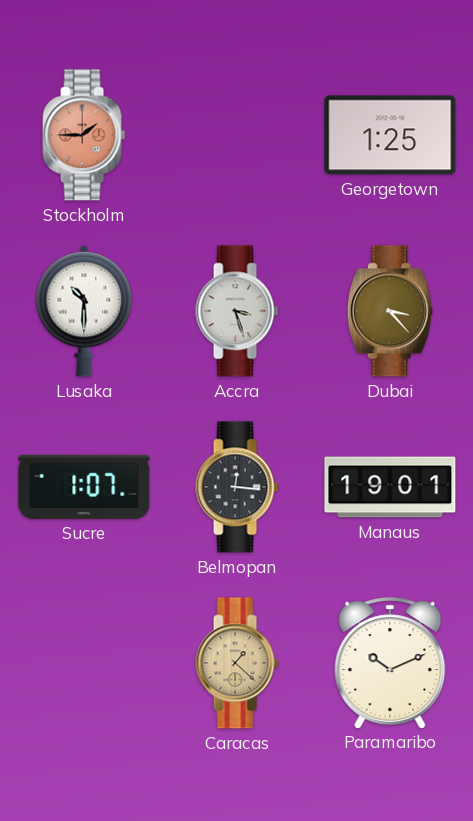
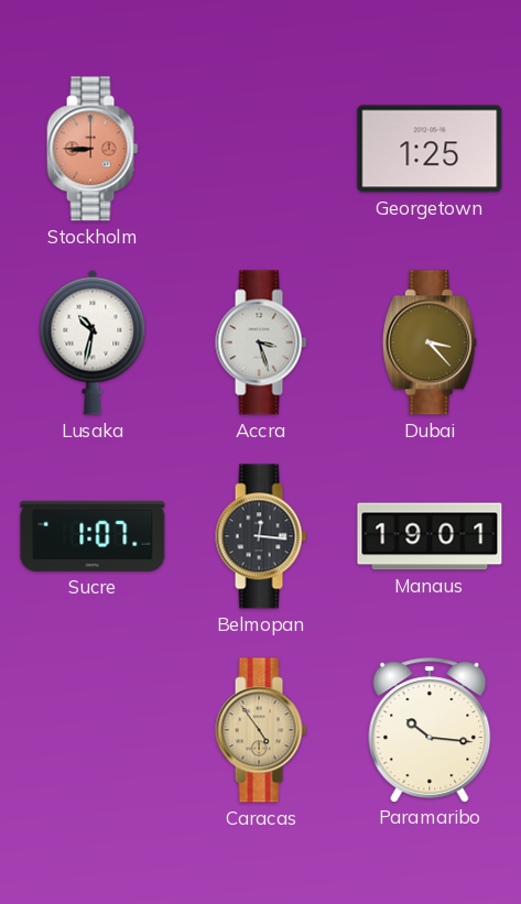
Stockholm: 1:45 -> 8:45 (93, 149)
Lusaka: 10:30 -> 10:32 (93, 342)
Caracas: 1:22 -> 4:54 (261, 730)
Paramaribo: 10:11 -> 10:16 (430, 730)
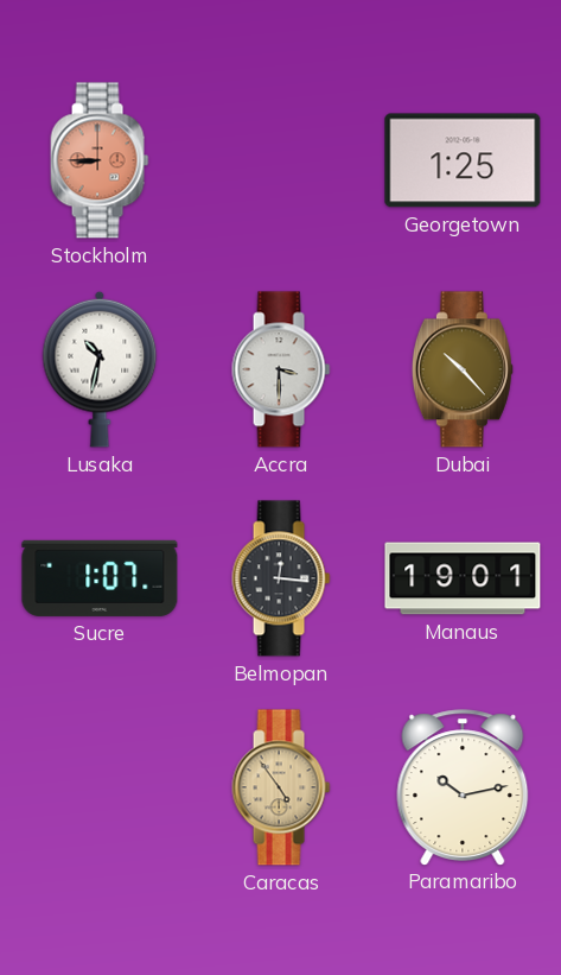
Accra: 3:27 -> 3:30 (281, 369)
Dubai: 3:23 -> 10:23 (463, 369)
Paramaribo: 10:16 -> 10:13 (463, 787)
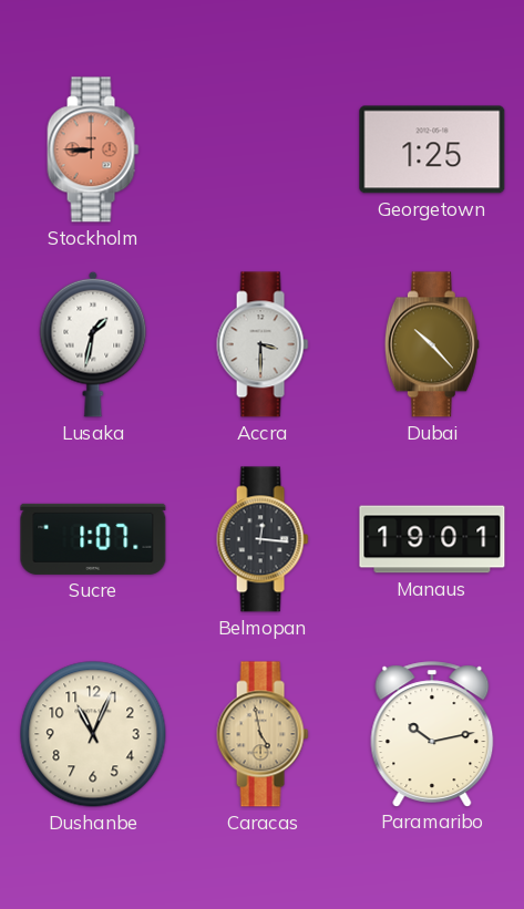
Lusaka: 10:32 -> 1:32 (93, 344)
Dushanbe: none -> 11:04 (93, 734)
Caracas: 4:54 -> 4:58 (263, 734)
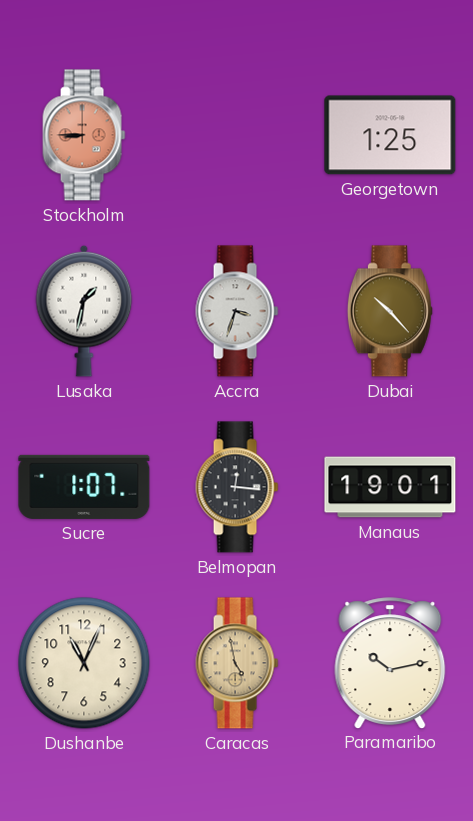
Accra: 3:30 -> 3:33 (237, 311)
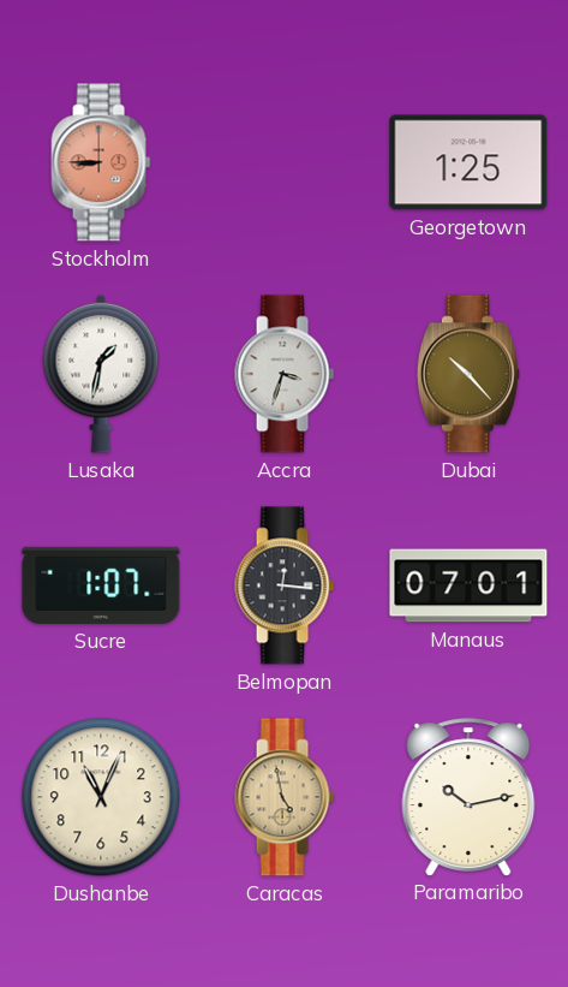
Manaus: 19:01 -> 07:01 (468, 585)
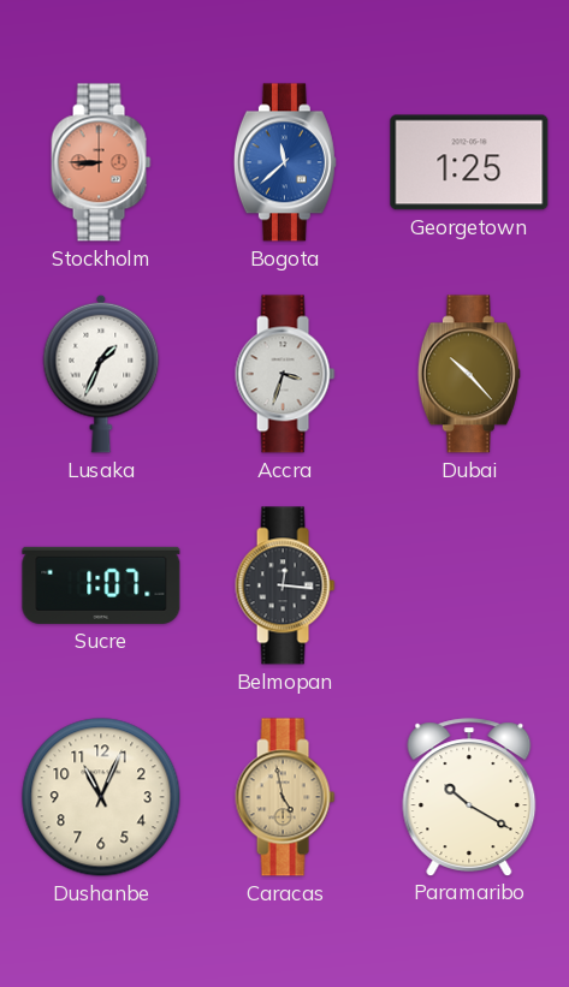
Bogota: none -> 11:38 (285, 162)
Lusaka: 1:32 -> 1:34 (101, 374)
Manaus: 07:01 -> none (468, 585)
Paramaribo: 10:13 -> 10:20 (469, 797)
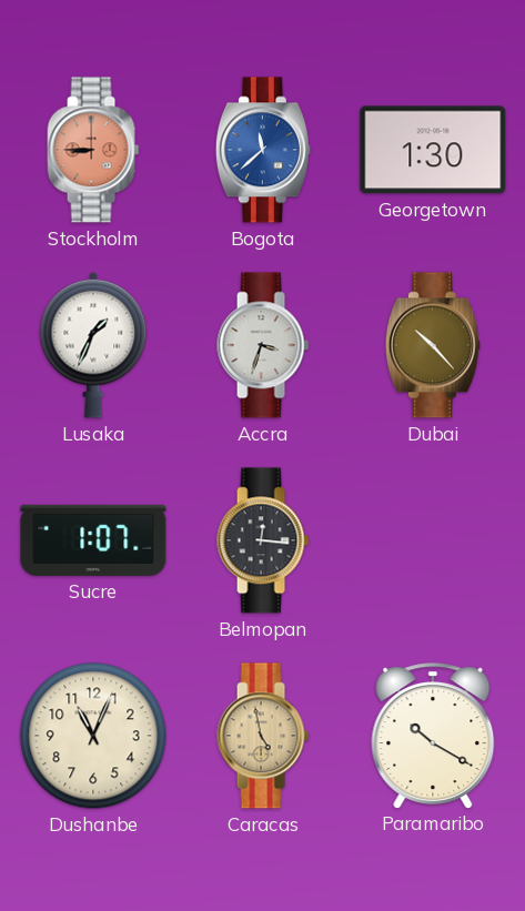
Georgetown: 1:25 -> 1:30 (433, 150)
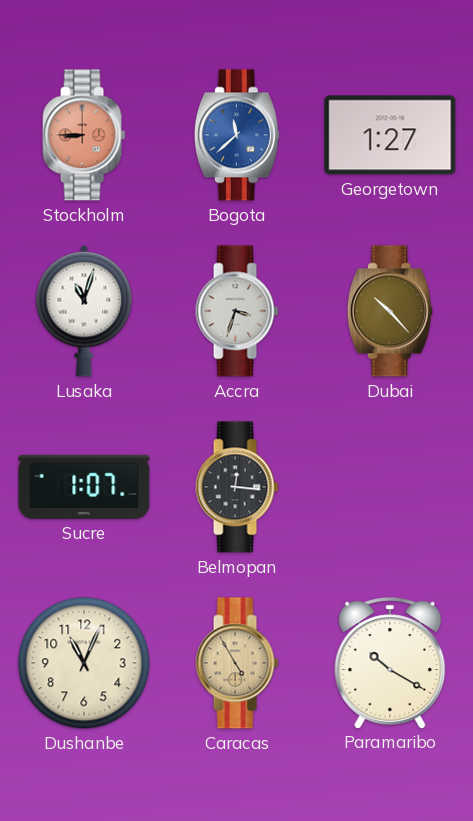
Georgetown: 1:30 -> 1:27 (390, 135)
Lusaka: 1:34 -> 11:03 (84, 311)
Caracas: 4:58 -> 4:55 (237, 663)
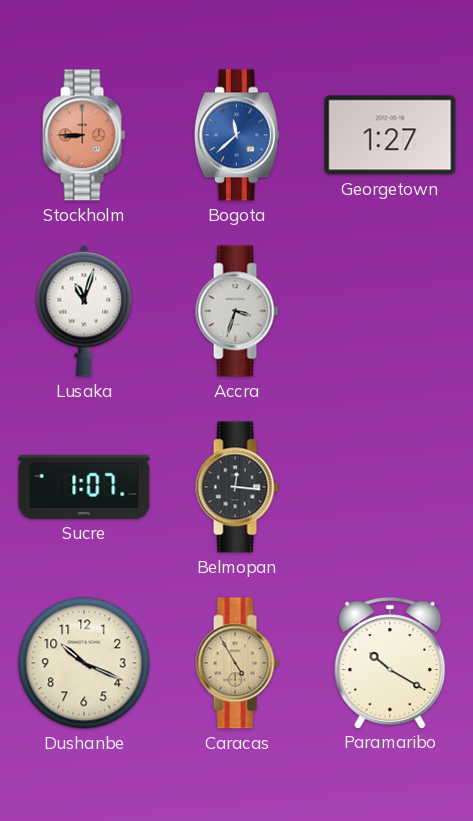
Dubai: 10:23 -> none (390, 311)
Dushanbe: 11:04 -> 10:19 (84, 663)
